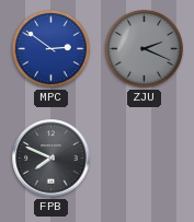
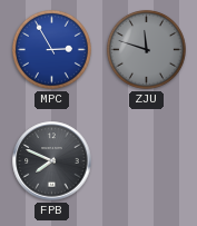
MPC: 2:51 -> 2:55 (51, 49)
ZJU: 2:19 -> 11:48 (146, 49)
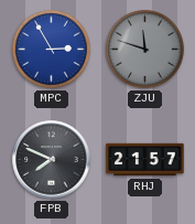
RHJ: none -> 21:57 (145, 160)
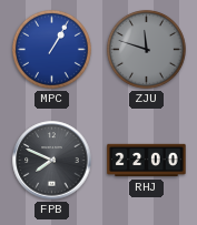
MPC: 2:55 -> 1:05 (51, 49)
RHJ: 21:57 -> 22:00 (147, 161)
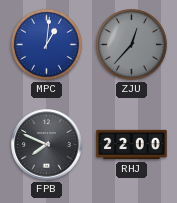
MPC: 1:05 -> 1:01 (46, 44)
ZJU: 11:48 -> 12:37 (131, 44)
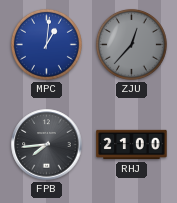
FPB: 7:49 -> 7:44 (47, 145)
RHJ: 22:00 -> 21:00 (132, 145)
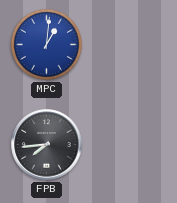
ZJU: 12:37 -> none (131, 44)
RHJ: 21:00 -> none (132, 145)
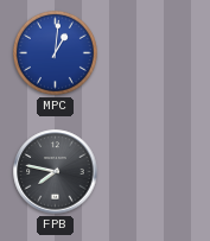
FPB: 7:44 -> 7:47 (56, 172)
